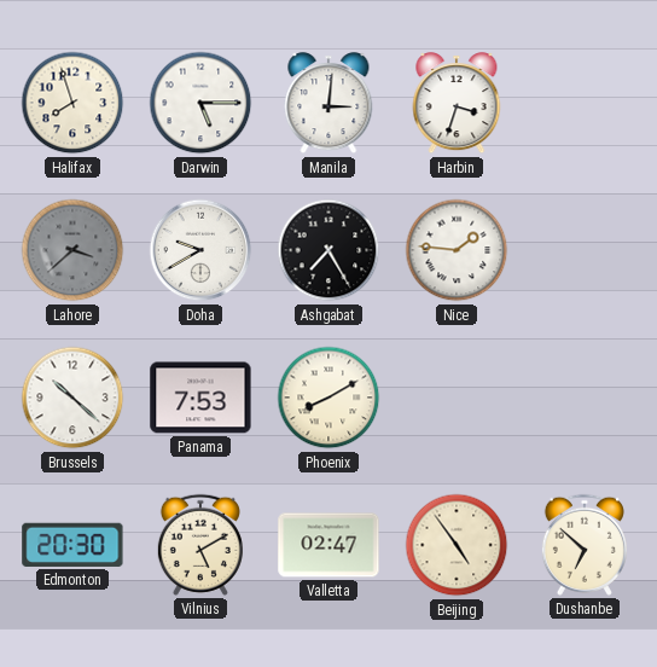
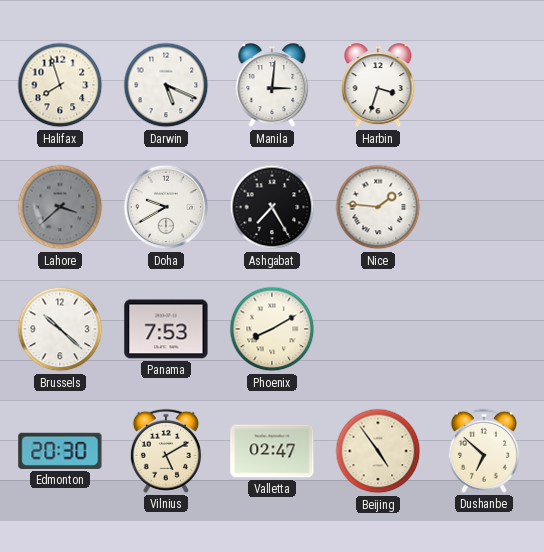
Darwin: 5:15 -> 5:19 (166, 85)
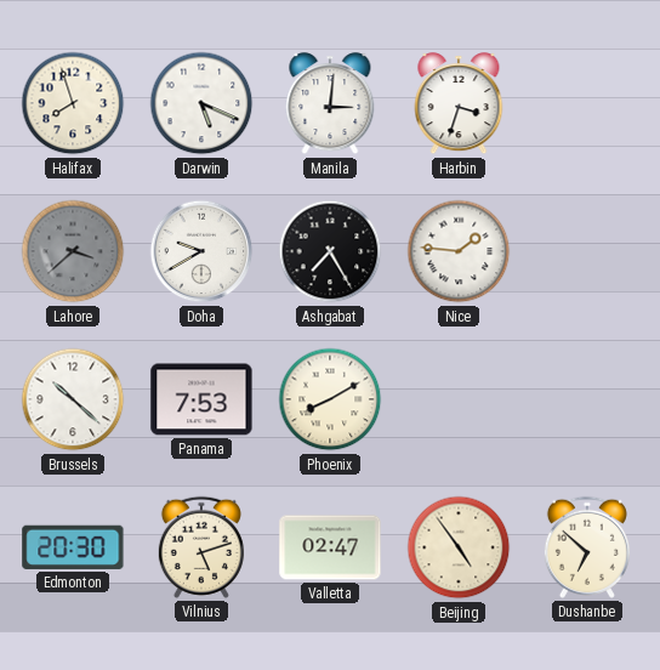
Vilnius: 5:10 -> 5:12 (201, 547)
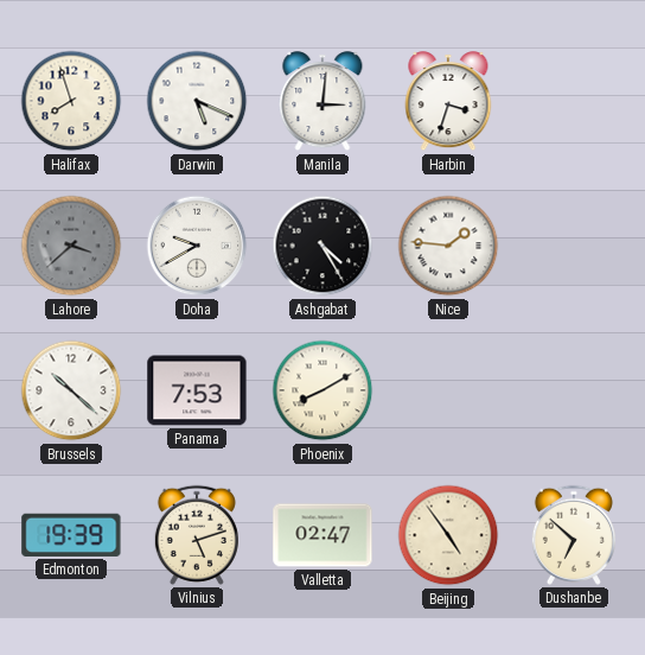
Ashgabat: 7:25 -> 4:25 (322, 246)
Edmonton: 20:30 -> 19:39 (71, 535)
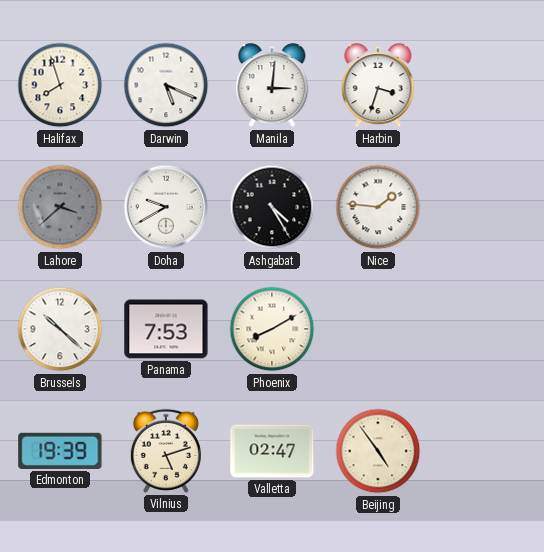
Dushanbe: 6:52 -> none (574, 535)
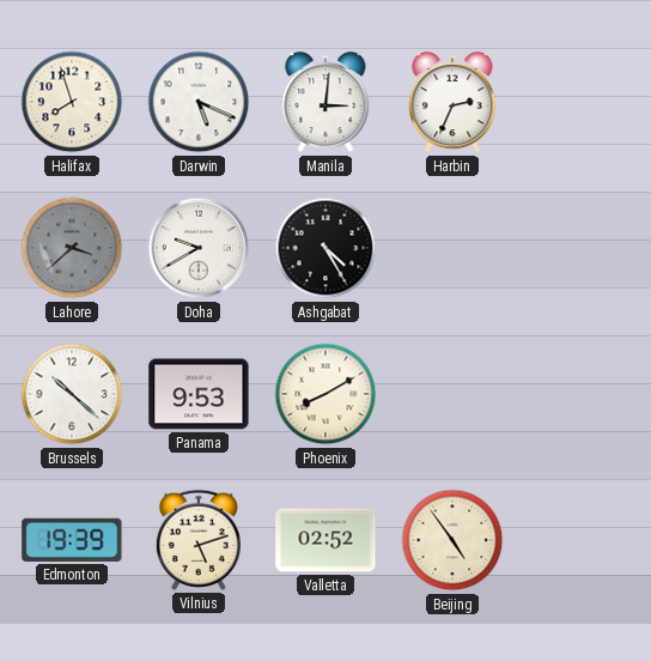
Harbin: 3:33 -> 2:34 (452, 103)
Nice: 1:46 -> none (378, 207)
Panama: 7:53 -> 9:53 (199, 394)
Valletta: 02:47 -> 02:52 (325, 540)
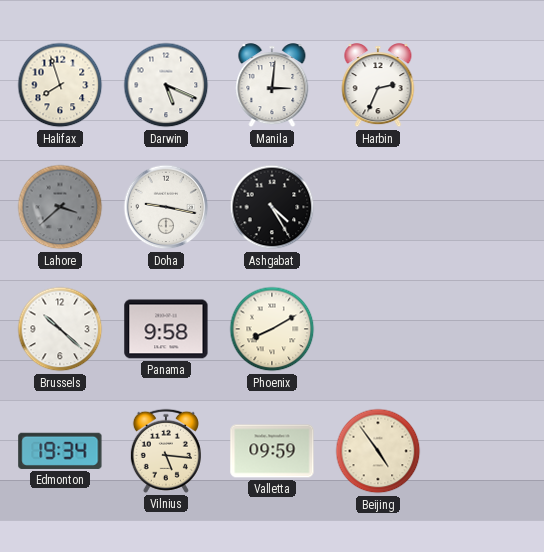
Doha: 9:40 -> 9:17 (166, 207)
Panama: 9:53 -> 9:58 (166, 329)
Edmonton: 19:39 -> 19:34 (60, 451)
Vilnius: 5:12 -> 5:16 (166, 451)
Valletta: 02:52 -> 09:59 (272, 451)
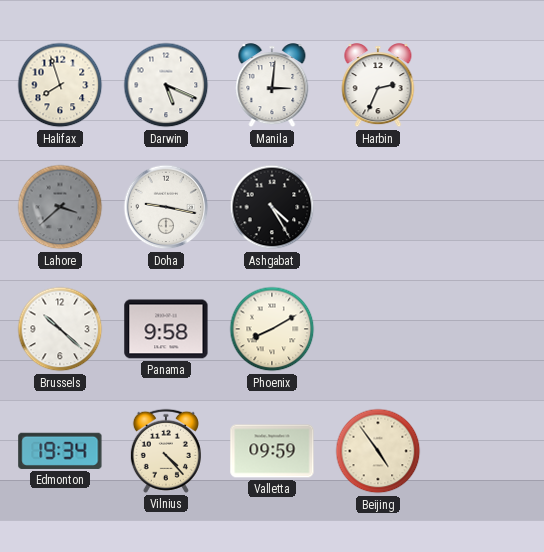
Vilnius: 5:16 -> 4:23 (166, 451)
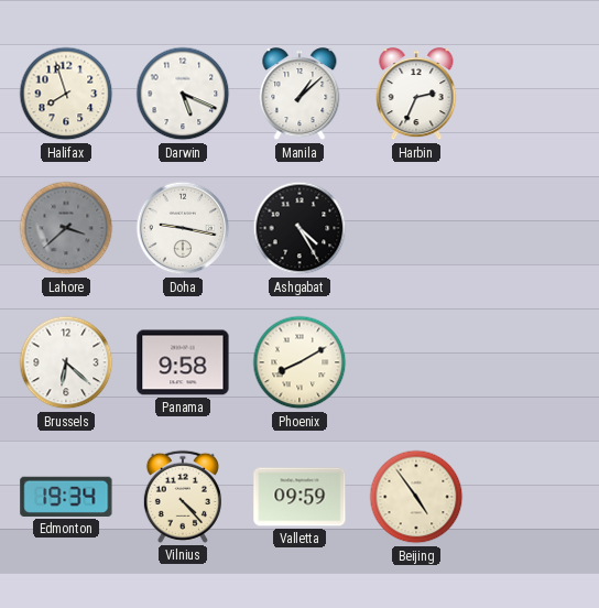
Manila: 3:01 -> 1:08 (299, 95)
Brussels: 10:22 -> 6:22 (66, 362)
